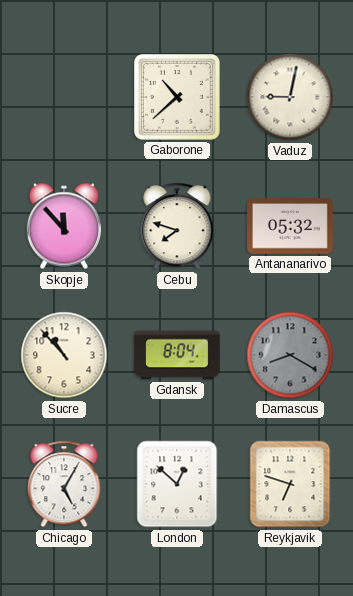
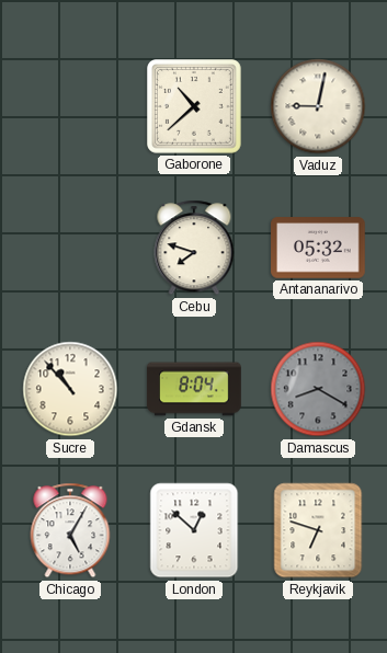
Skopje: 11:53 -> none (63, 226)
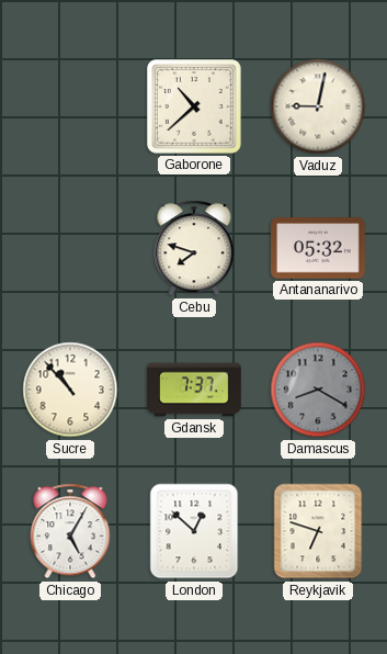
Gdansk: 8:04 -> 7:37 (194, 390)
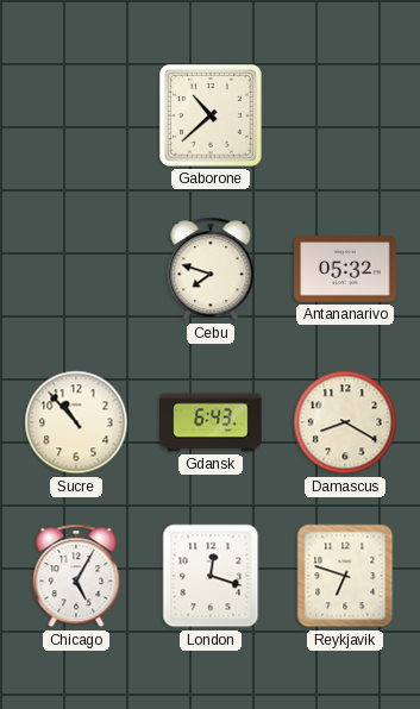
Vaduz: 9:02 -> none (318, 106)
Gdansk: 7:37 -> 6:43 (211, 422)
Damascus dial: grey -> cream (345, 422)
London: 12:52 -> 12:18 (211, 576)
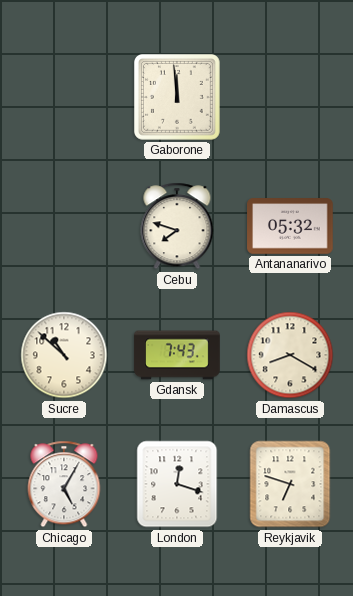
Gaborone: 10:38 -> 11:59 (178, 98)
Sucre: 10:53 -> 10:52 (64, 355)
Gdansk: 6:43 -> 7:43 (177, 355)
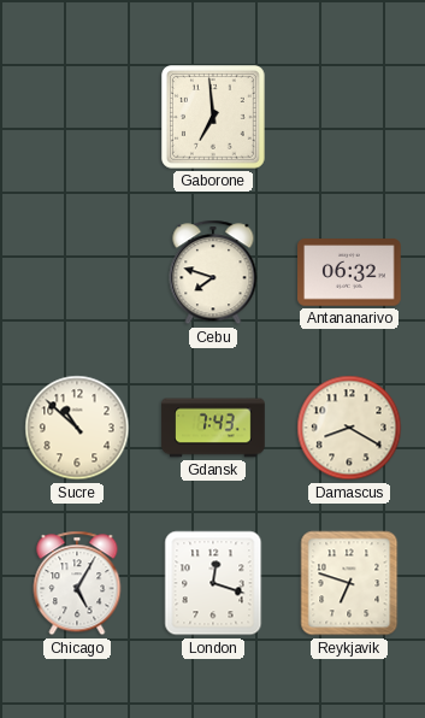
Gaborone: 11:59 -> 6:59 (214, 118)
Antananarivo: 05:32 -> 06:32 (349, 272)
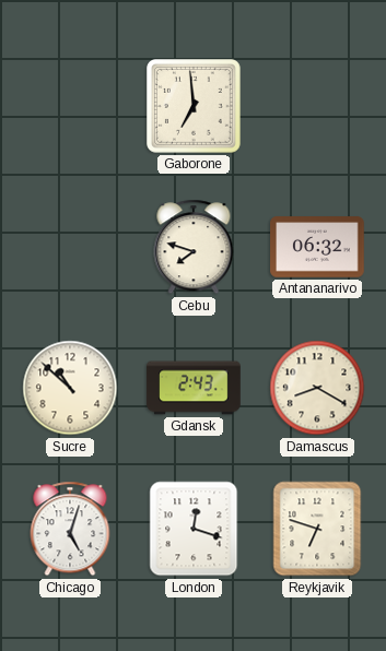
Gdansk: 7:43 -> 2:43 (194, 388)
Chicago: 5:05 -> 5:03 (70, 529)
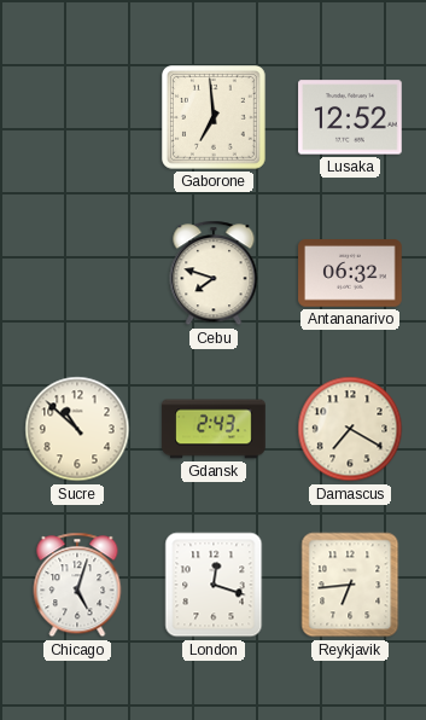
Lusaka: none -> 12:52 (350, 117)
Damascus: 8:20 -> 7:20 (350, 429)
Reykjavik: 6:48 -> 6:44 (350, 585)
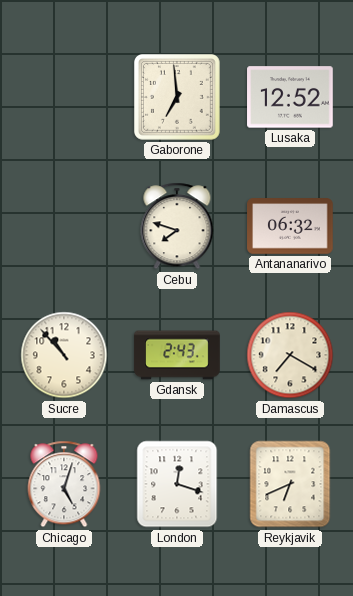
Sucre: 10:52 -> 10:53 (64, 355)
Reykjavik: 6:44 -> 6:41 (290, 484)
